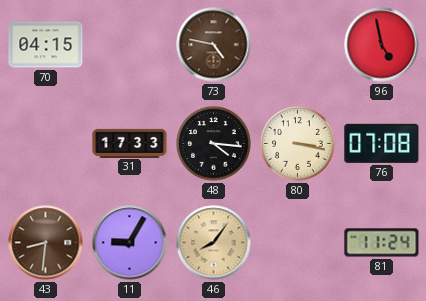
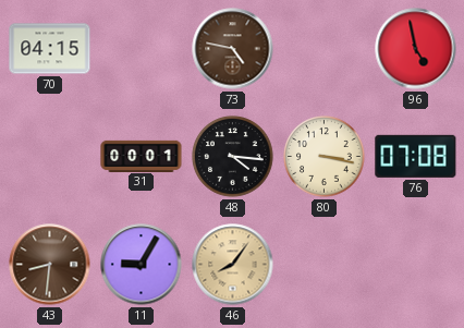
31: 17:33 -> 00:01 (142, 156)
81: 11:24 -> none (382, 243)
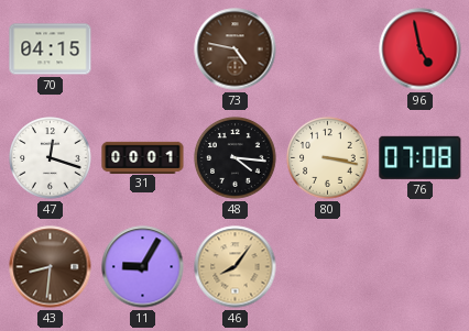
47: none -> 12:18 (51, 158)
